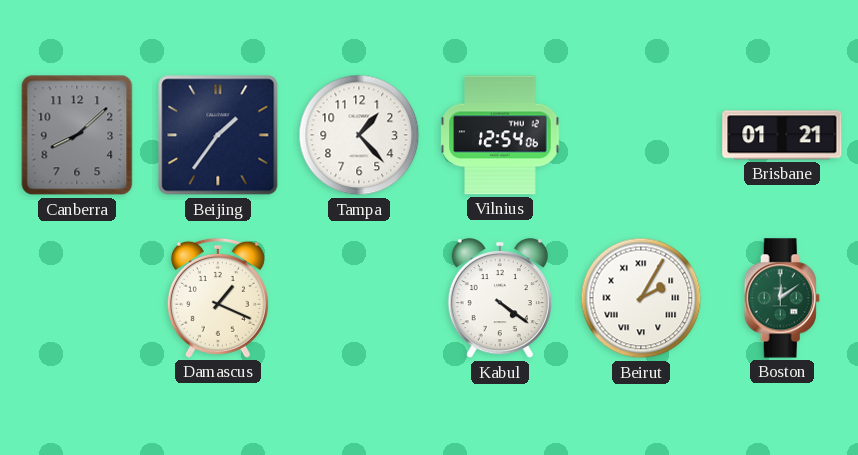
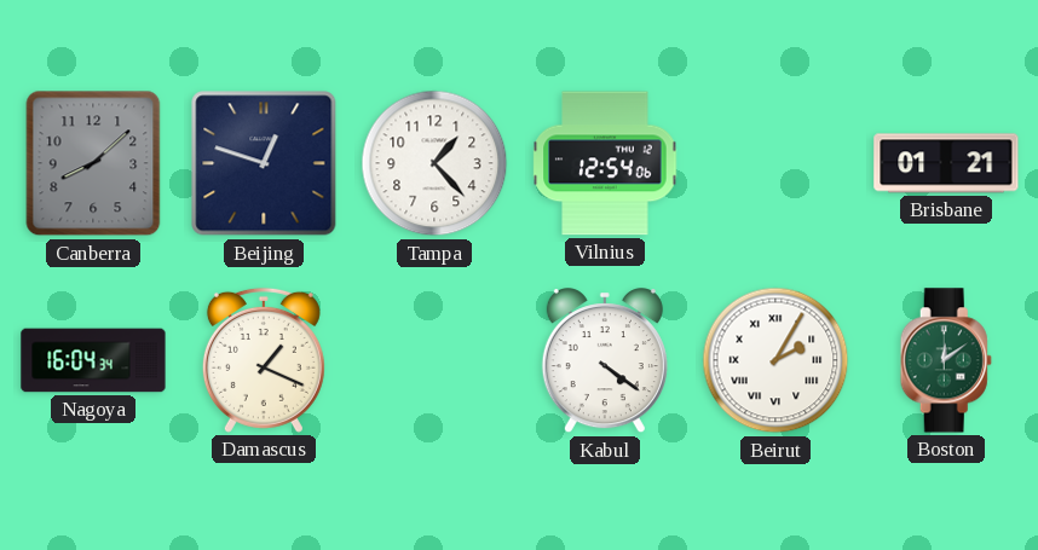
Beijing: 1:36 -> 12:48 (264, 163)
Nagoya: none -> 16:04 (93, 360)
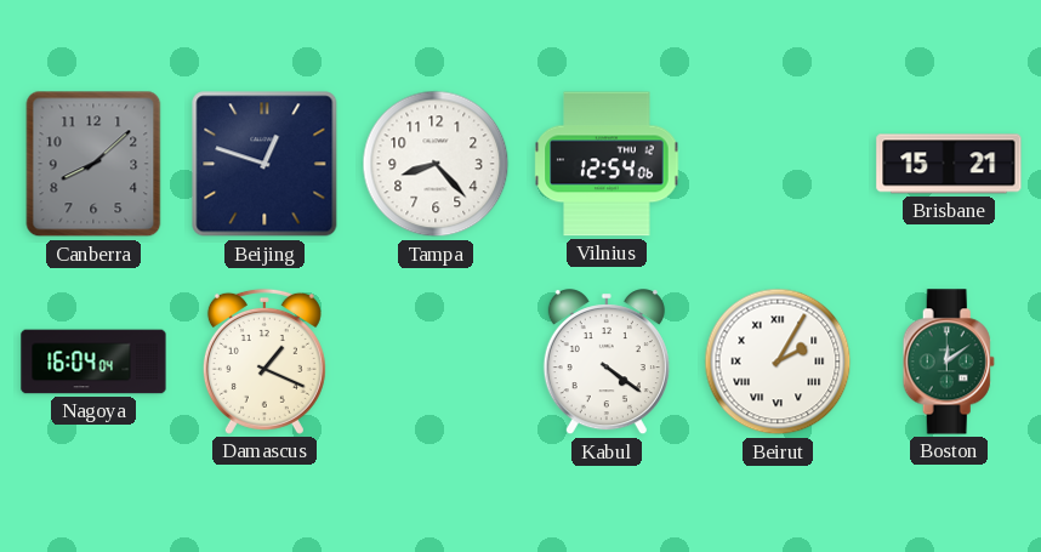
Tampa: 1:23 -> 8:23 (436, 164)
Brisbane: 01:21 -> 15:21 (949, 164)
Nagoya: 16:04:34 -> 16:04:04 (93, 362)
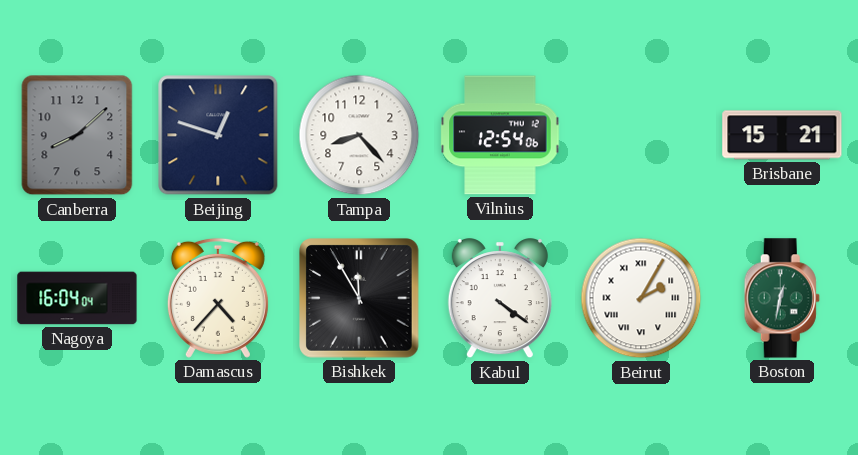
Damascus: 1:19 -> 4:37 (218, 298)
Bishkek: none -> 11:55 (360, 299)
Boston: 12:09 -> 12:32 (782, 298)
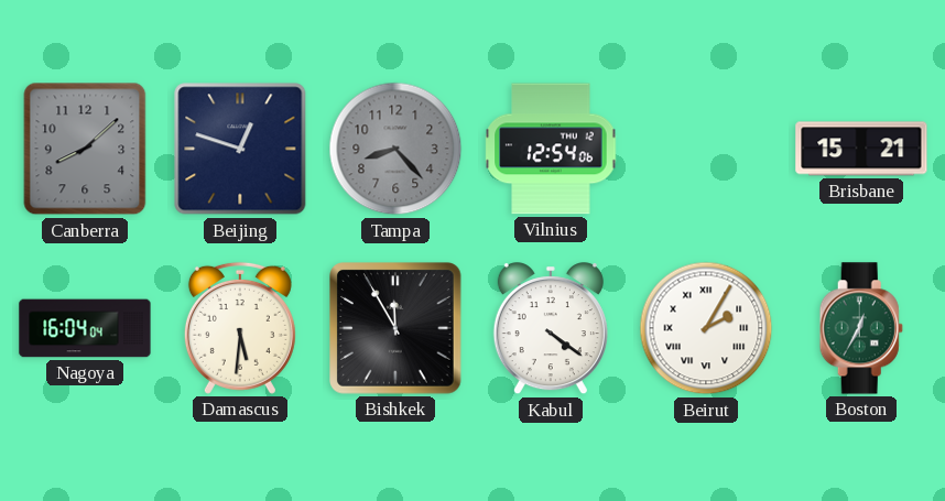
Tampa dial: white -> grey (395, 149)
Damascus: 4:37 -> 5:31 (240, 328)
Boston: 12:32 -> 12:35 (861, 328)
